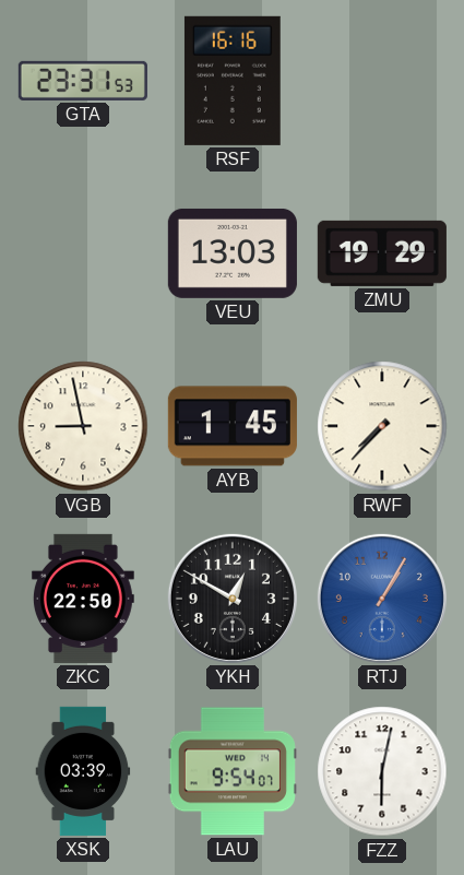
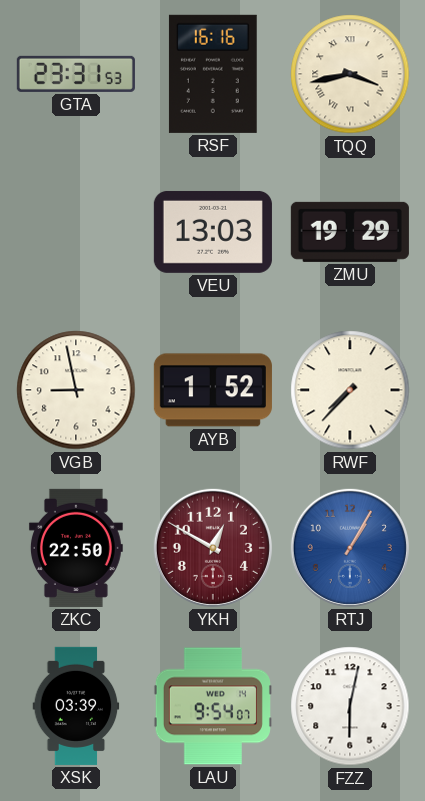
TQQ: none -> 3:43 (350, 74)
AYB: 1:45 -> 1:52 (213, 390)
YKH dial: black -> burgundy (213, 548)
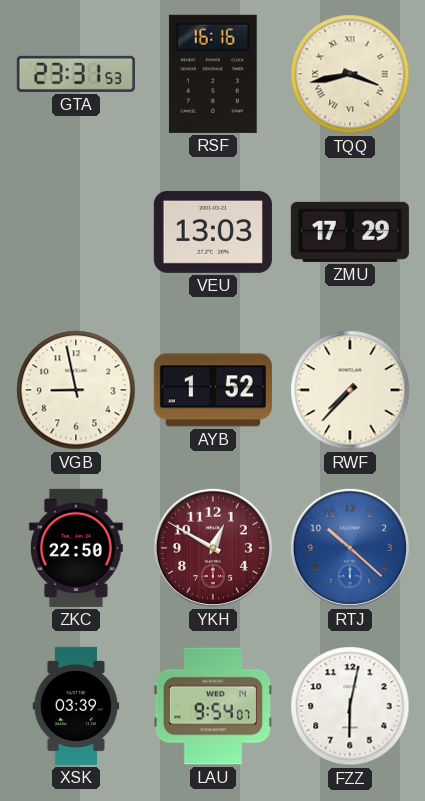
ZMU: 19:29 -> 17:29 (350, 232)
RTJ: 1:05 -> 10:22 (350, 548)
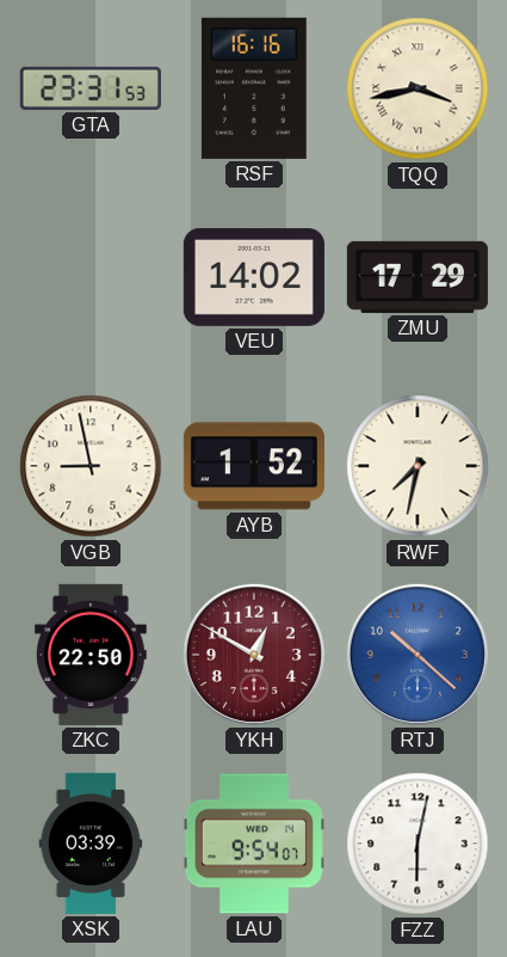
VEU: 13:03 -> 14:02 (254, 277)
RWF: 7:37 -> 7:32 (418, 466)
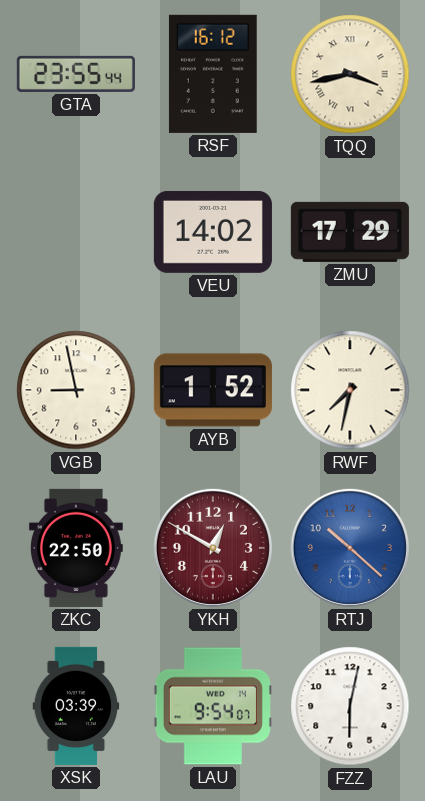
GTA: 23:31 -> 23:55 (76, 74)
RSF: 16:16 -> 16:12 (213, 74)
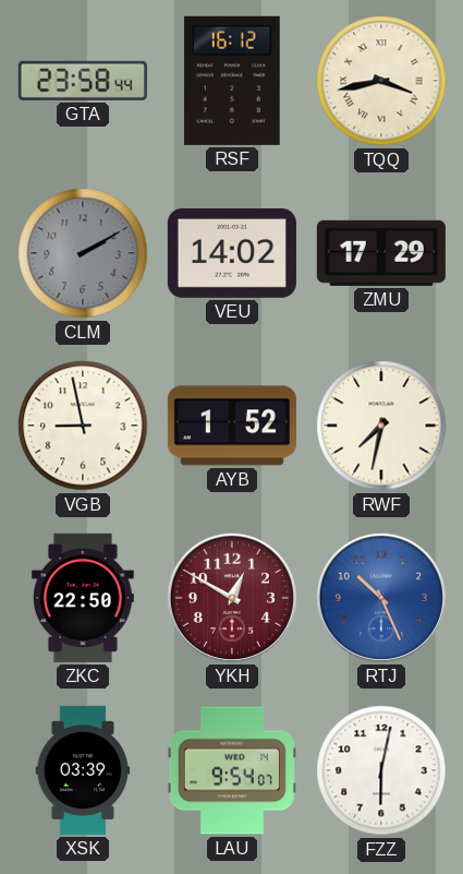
GTA: 23:55 -> 23:58 (83, 81)
CLM: none -> 2:10 (83, 253)
RTJ: 10:22 -> 10:26 (381, 598)
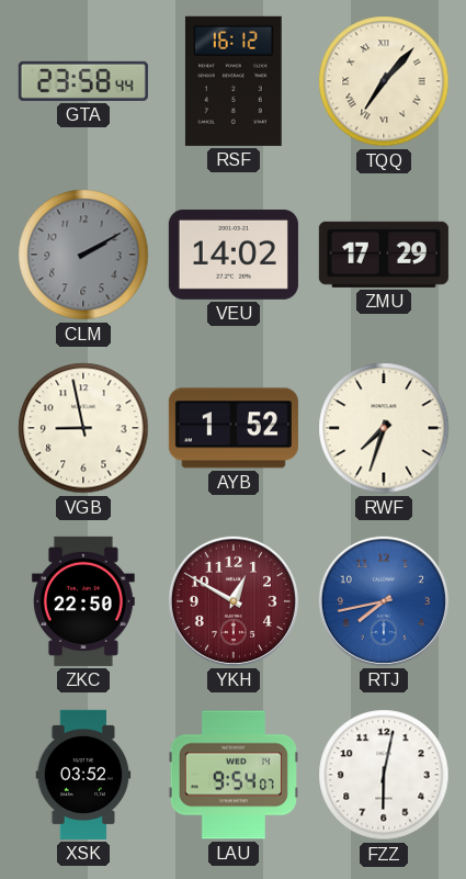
TQQ: 3:43 -> 7:07 (384, 81)
RWF: 7:32 -> 7:33 (384, 428)
RTJ: 10:26 -> 7:43 (384, 601)
XSK: 03:39 -> 03:52 (83, 775)
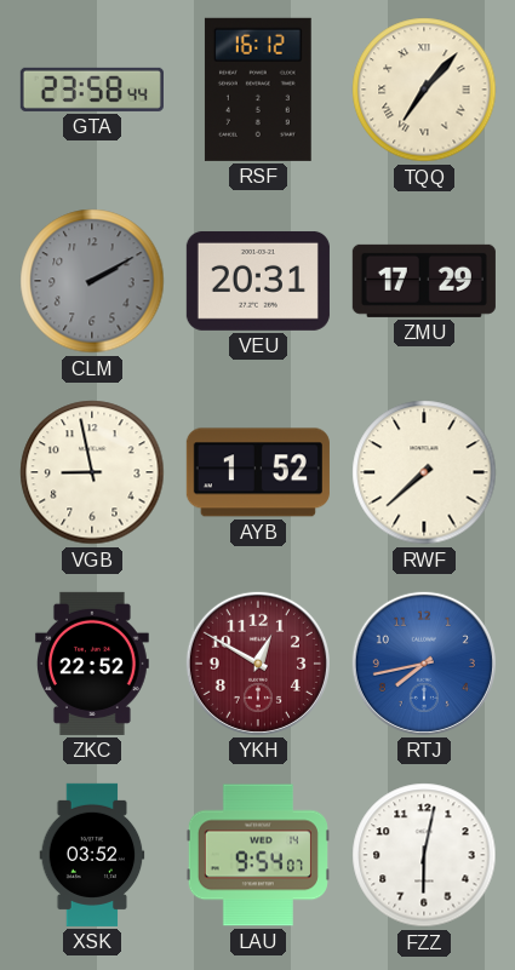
VEU: 14:02 -> 20:31 (258, 281)
RWF: 7:33 -> 7:38 (424, 472)
ZKC: 22:50 -> 22:52 (92, 664)
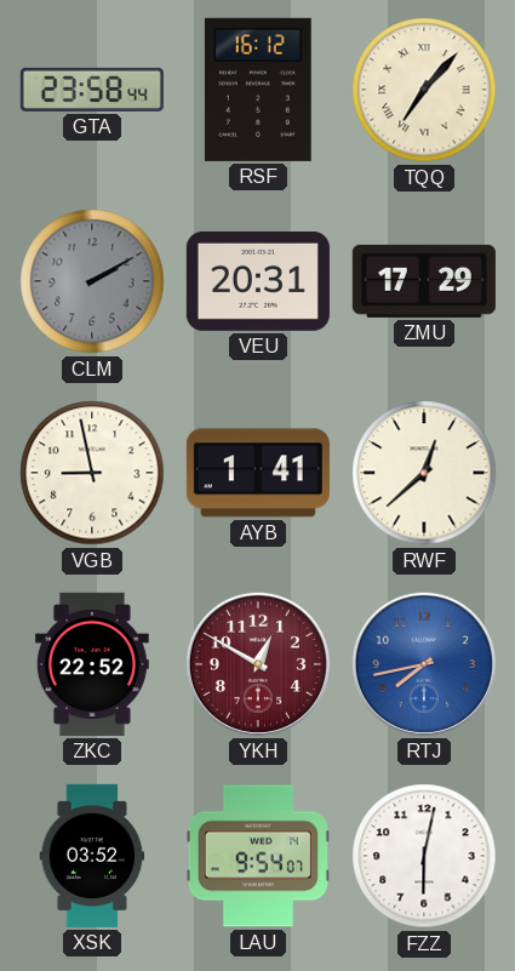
AYB: 1:52 -> 1:41 (258, 473)
RWF: 7:38 -> 12:38 (424, 473)
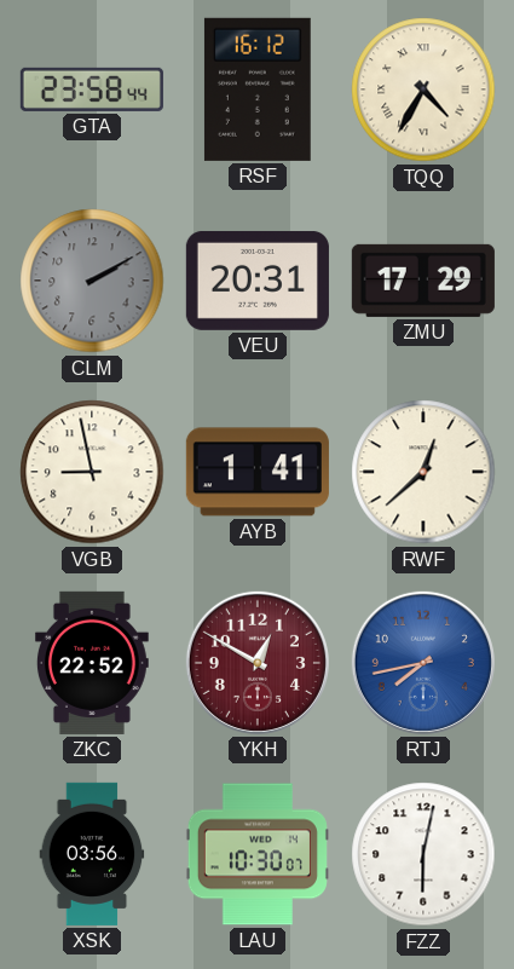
TQQ: 7:07 -> 4:35 (423, 90)
XSK: 03:52 -> 03:56 (92, 854)
LAU: 9:54 -> 10:30 (258, 854)
